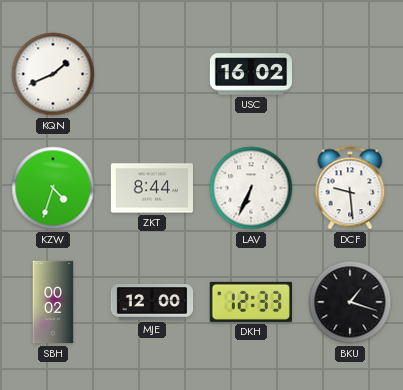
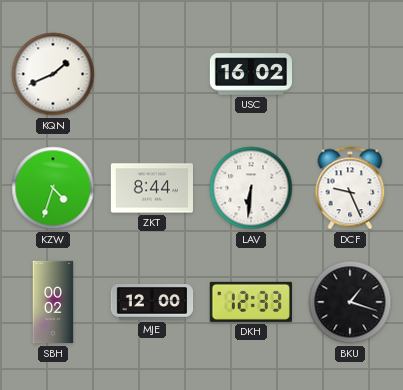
LAV: 6:34 -> 6:31 (251, 188)
DCF: 9:29 -> 9:26 (350, 188)
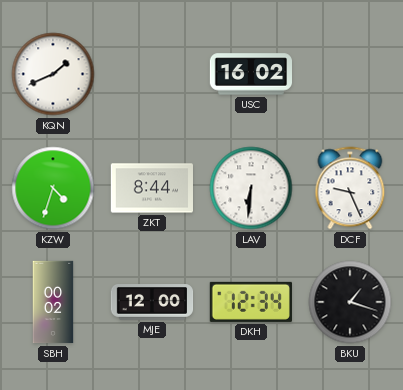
DKH: 12:33 -> 12:34 (251, 302)
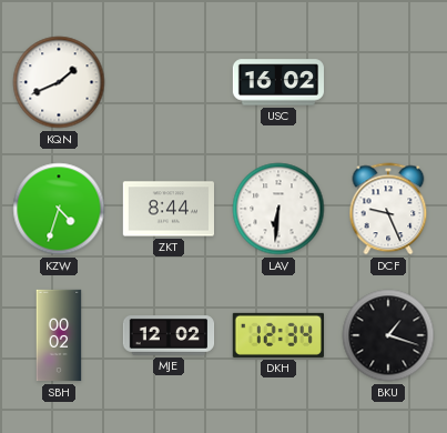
MJE: 12:00 -> 12:02 (169, 335)
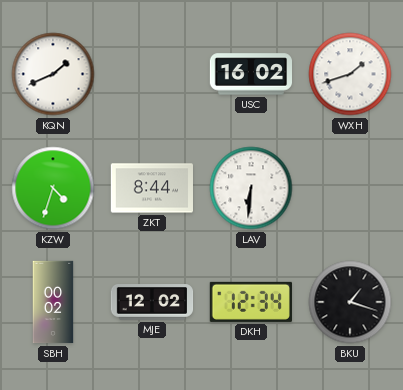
WXH: none -> 1:42 (350, 74)
DCF: 9:26 -> none (388, 209)
